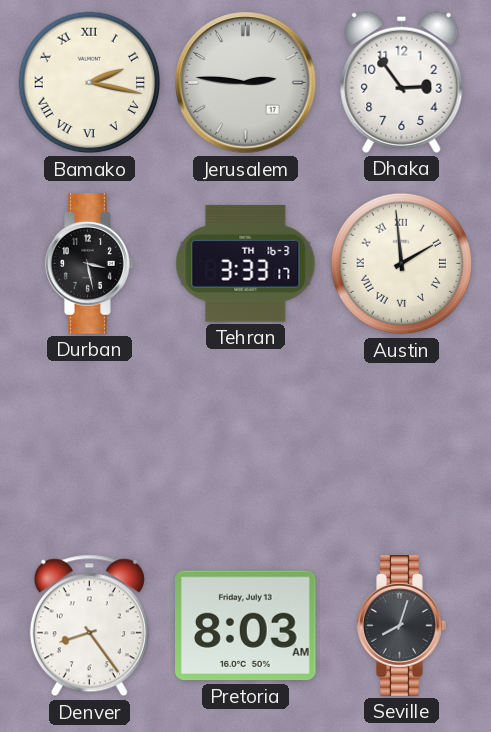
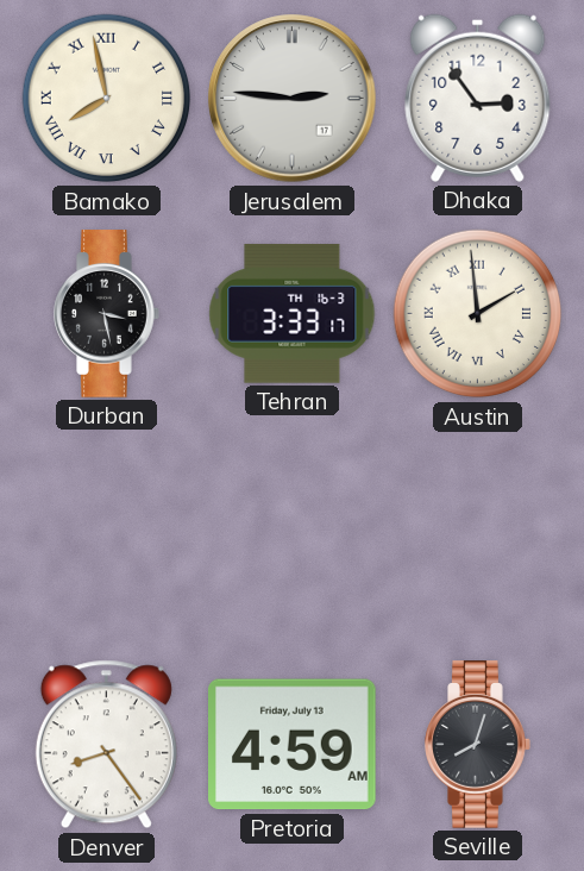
Bamako: 2:17 -> 7:58 (107, 99)
Pretoria: 8:03 -> 4:59 (293, 745)
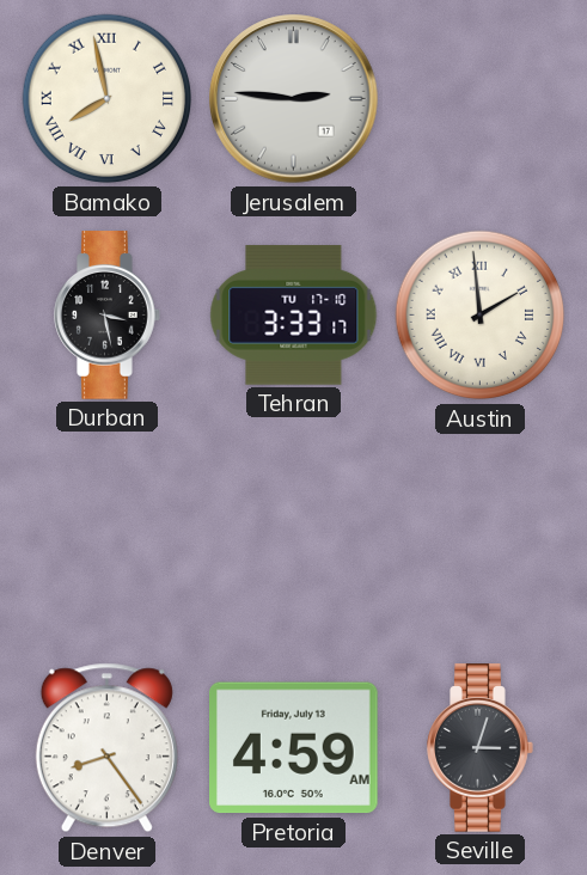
Dhaka: 2:54 -> none (478, 98)
Tehran date: TH 16-3 -> TU 17-10 (294, 314)
Seville: 8:03 -> 3:03 (481, 748)
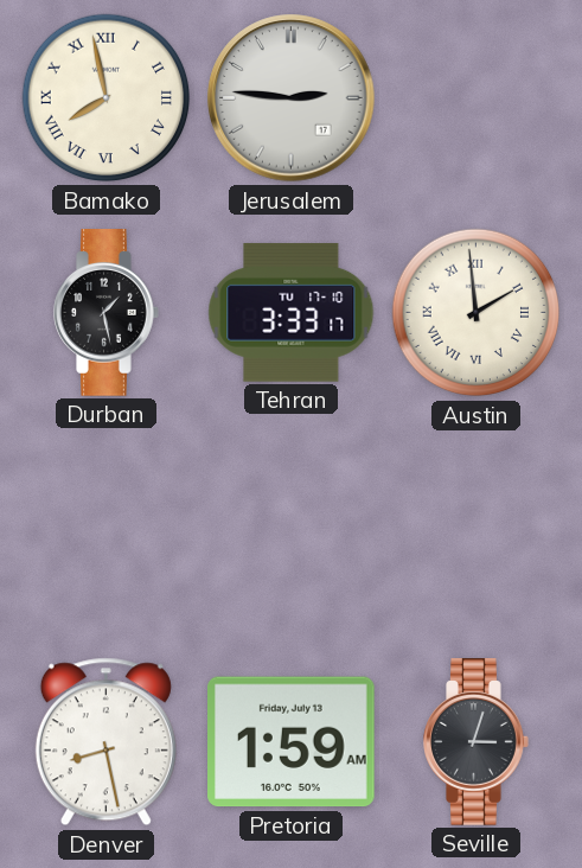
Durban: 3:28 -> 1:28 (107, 313)
Denver: 8:24 -> 8:28 (105, 742)
Pretoria: 4:59 -> 1:59 (292, 742)
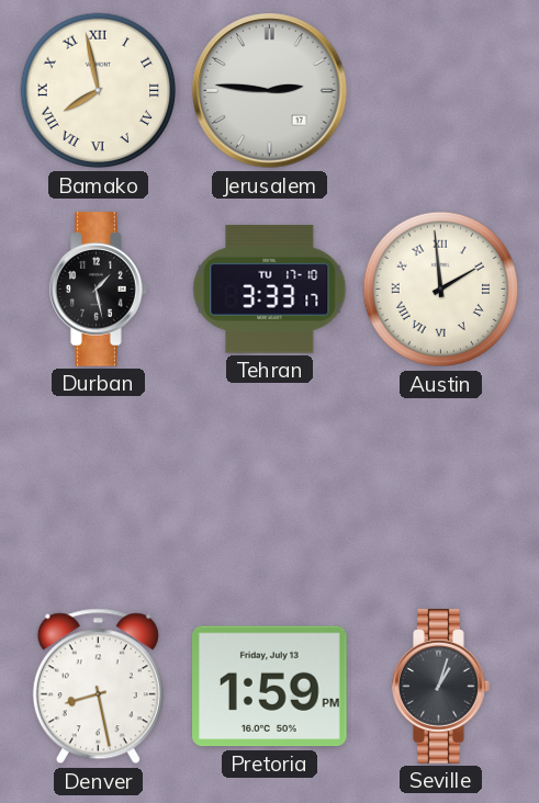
Pretoria: 1:59 AM -> 1:59 PM (270, 687)
Seville: 3:03 -> 1:03 (441, 687)
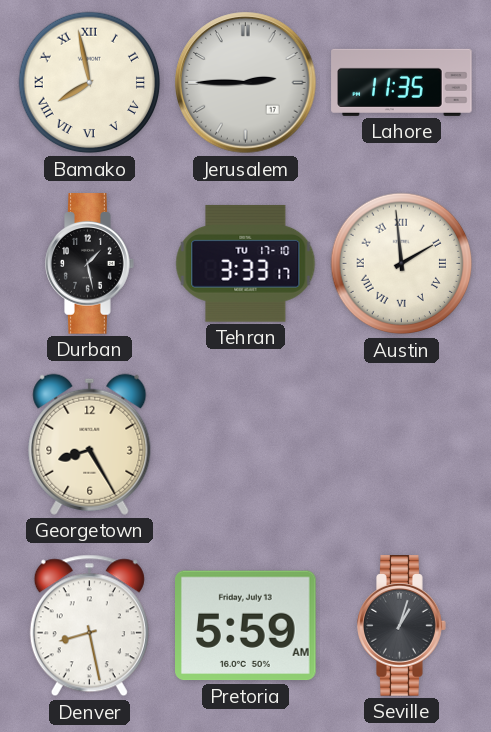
Jerusalem: 2:46 -> 2:45 (246, 83)
Lahore: none -> 11:35 (402, 82)
Georgetown: none -> 8:25 (90, 444)
Pretoria: 1:59 -> 5:59 (246, 626)
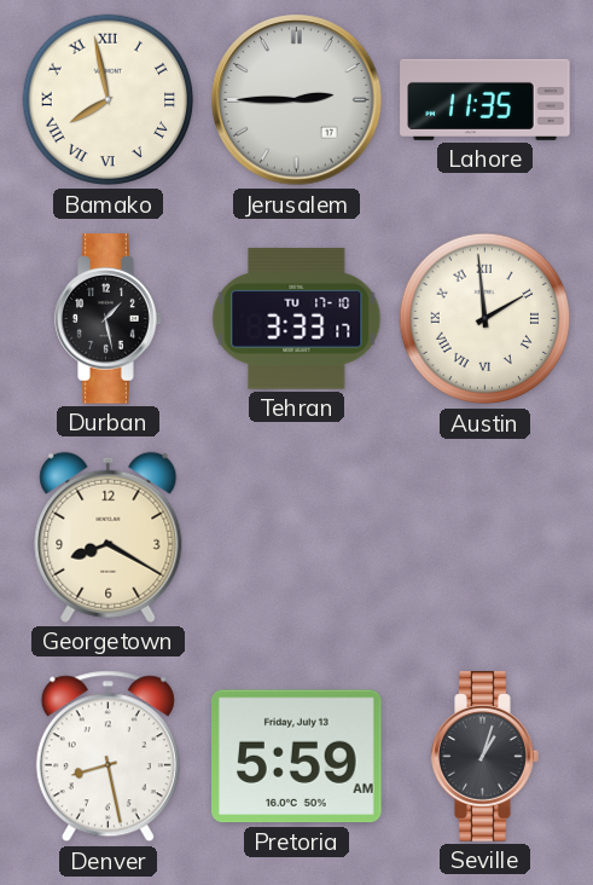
Georgetown: 8:25 -> 8:20 (109, 537)
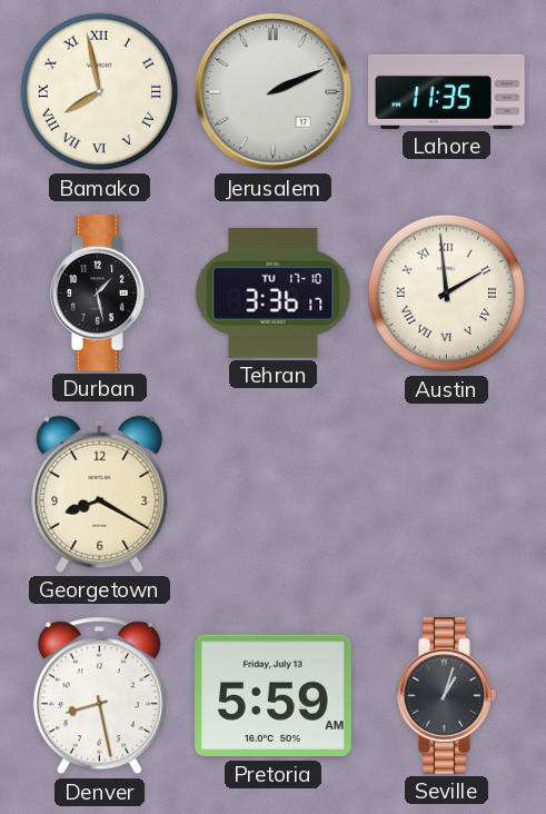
Jerusalem: 2:45 -> 2:11 (274, 92)
Tehran: 3:33 -> 3:36 (274, 292)
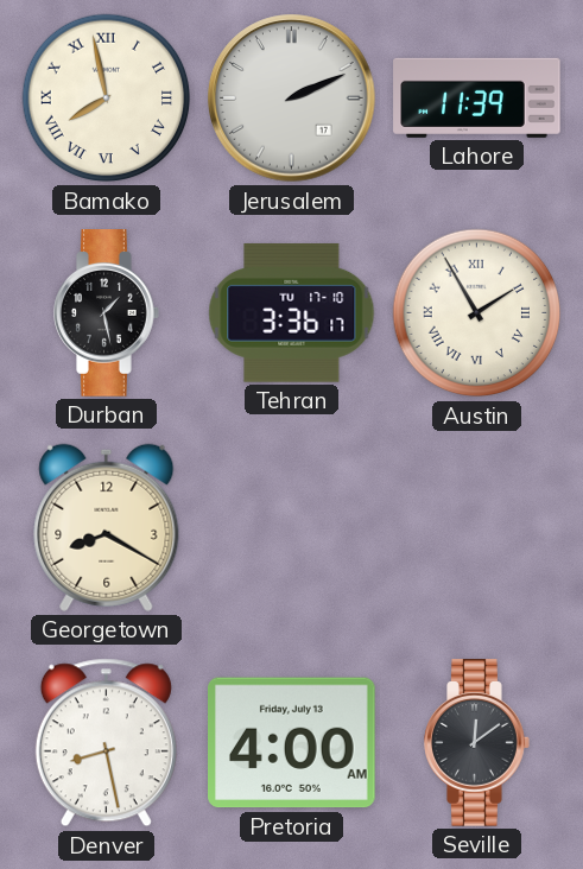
Lahore: 11:35 -> 11:39 (477, 97)
Austin: 1:59 -> 1:55 (477, 313)
Pretoria: 5:59 -> 4:00 (292, 743)
Seville: 1:03 -> 12:09 (477, 743)
